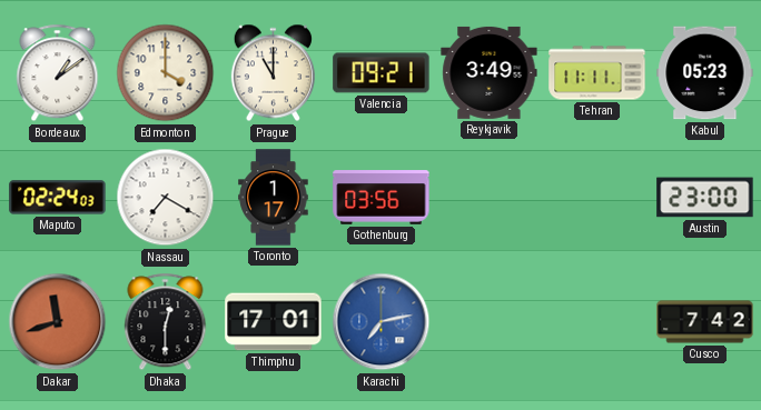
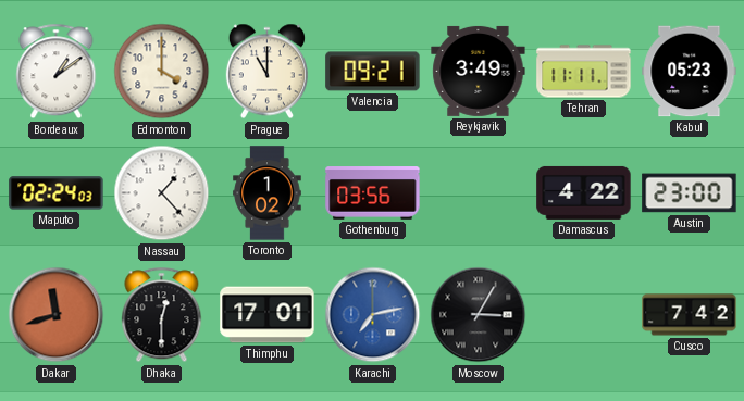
Nassau: 7:20 -> 1:23 (162, 193)
Toronto: 1:17 -> 1:02 (268, 193)
Damascus: none -> 4:22 (584, 192)
Moscow: none -> 3:05 (479, 315)
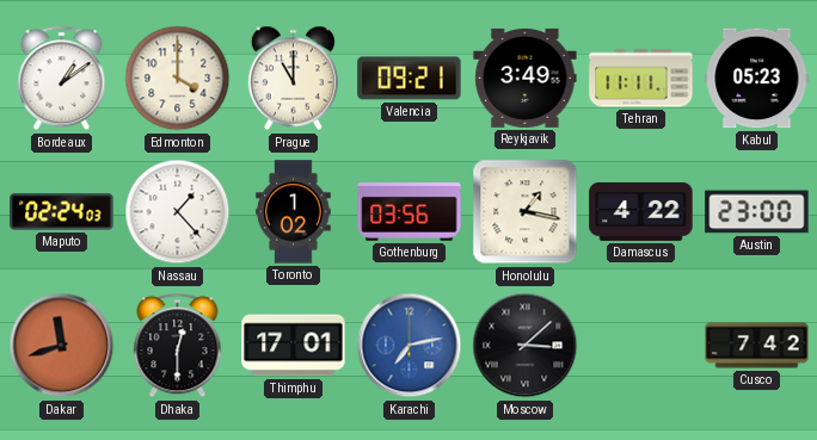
Honolulu: none -> 1:17 (526, 212)
Moscow: 3:05 -> 3:08 (526, 346)
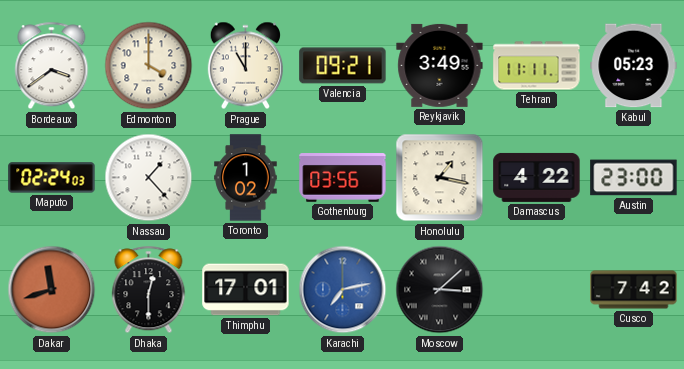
Bordeaux: 1:09 -> 3:39 (52, 66)
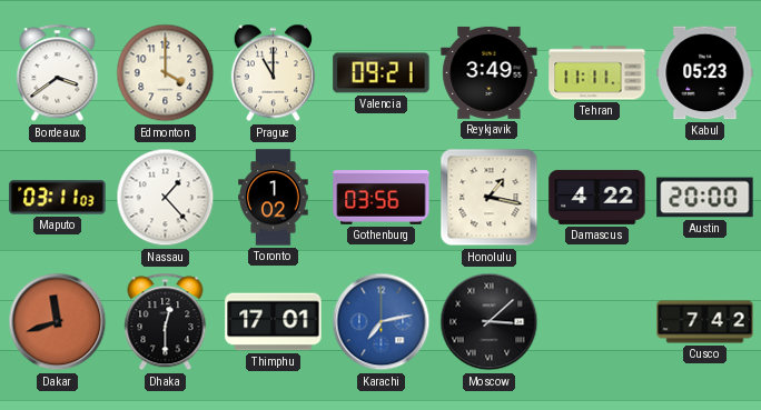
Maputo: 02:24 -> 03:11 (58, 198)
Austin: 23:00 -> 20:00 (705, 198)
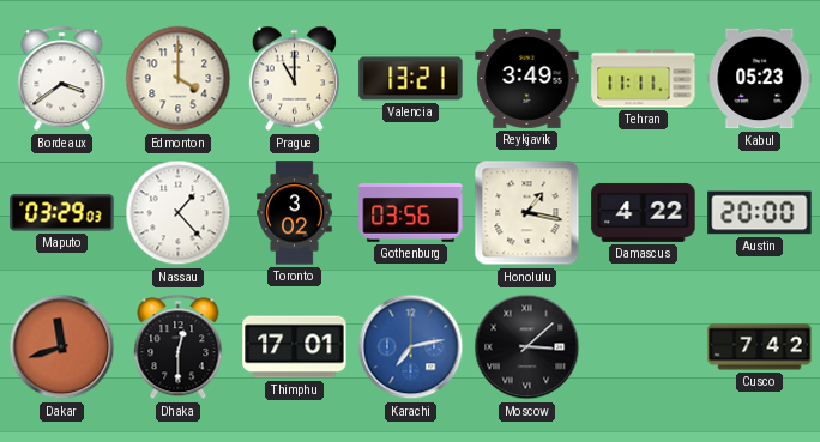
Valencia: 09:21 -> 13:21 (411, 79)
Maputo: 03:11 -> 03:29 (62, 213)
Toronto: 1:02 -> 3:02 (295, 213)
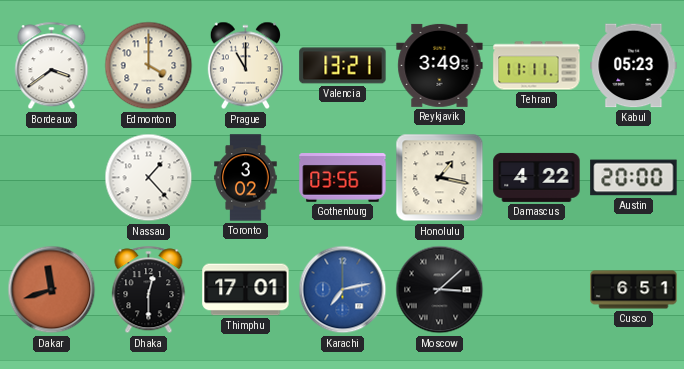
Maputo: 03:29 -> none (62, 213)
Cusco: 7:42 -> 6:51 (634, 290)
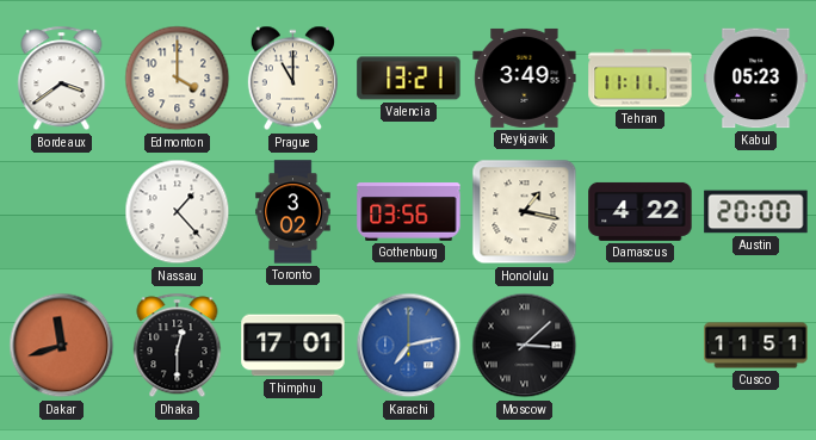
Cusco: 6:51 -> 11:51 (756, 346)
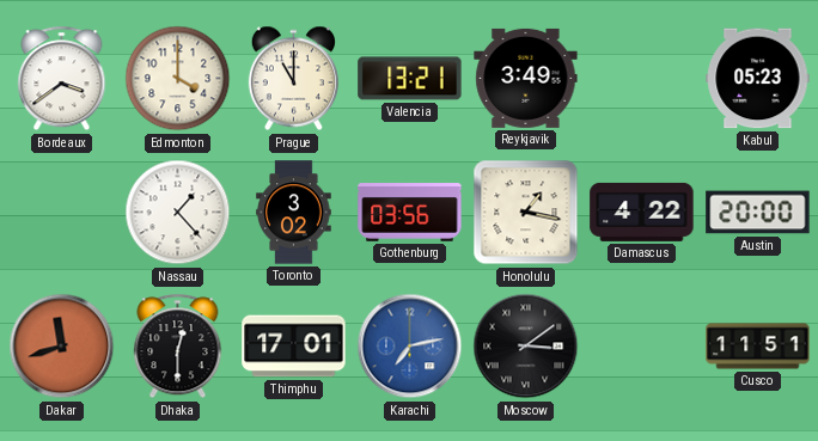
Tehran: 11:11 -> none (641, 79)
Moscow: 3:08 -> 3:09 (526, 347)
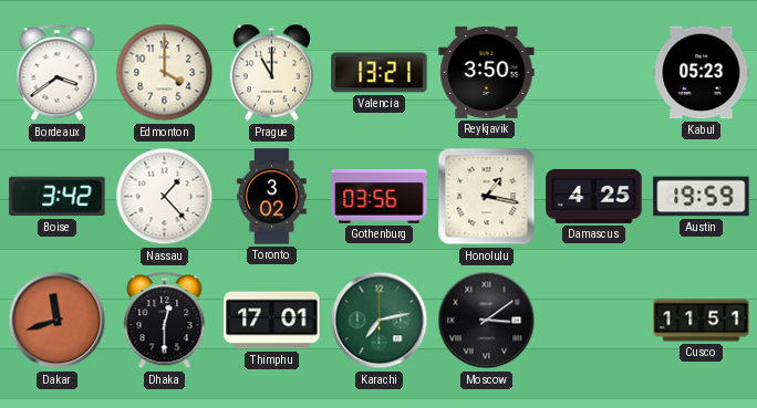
Reykjavik: 3:49 -> 3:50 (487, 72)
Boise: none -> 3:42 (58, 197)
Damascus: 4:22 -> 4:25 (594, 196)
Austin: 20:00 -> 19:59 (702, 197)
Karachi dial: blue -> green (380, 321)
